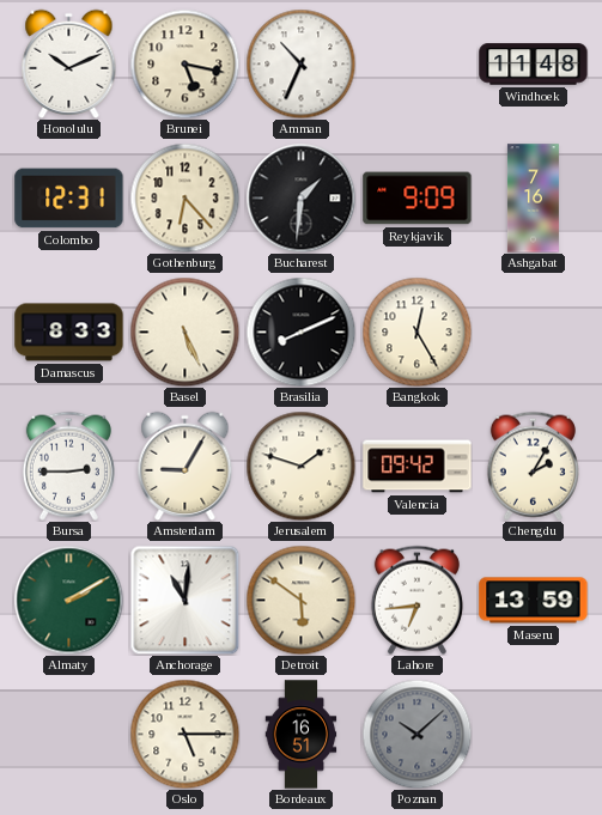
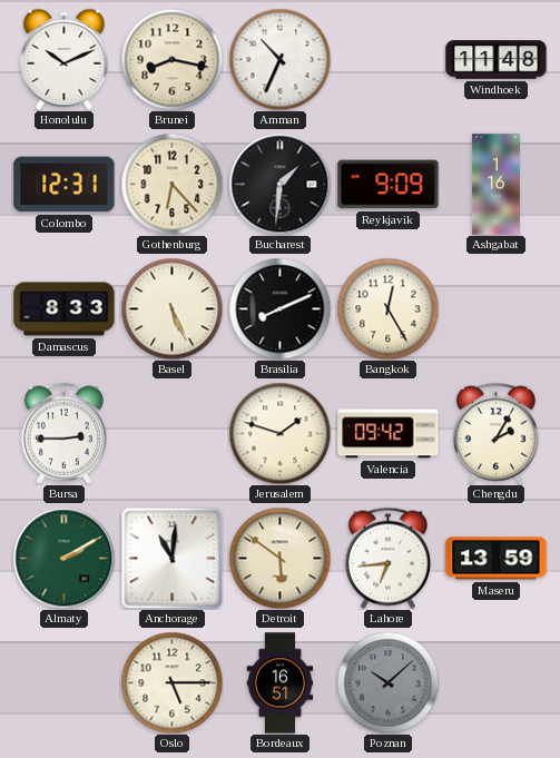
Brunei: 5:17 -> 8:17 (171, 59)
Ashgabat: 7:16 -> 1:16 (495, 185)
Amsterdam: 9:05 -> none (186, 466)
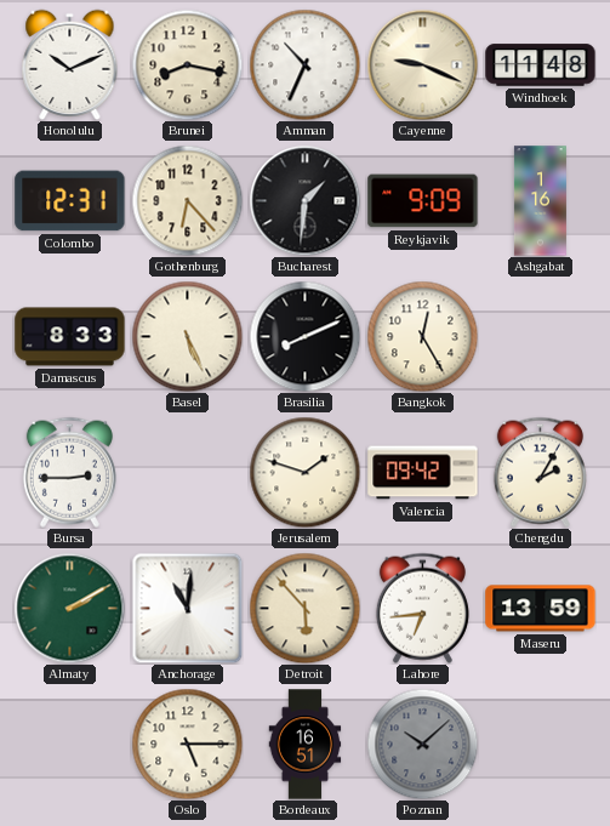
Cayenne: none -> 9:19 (422, 64)
Detroit: 5:51 -> 5:53 (304, 608)
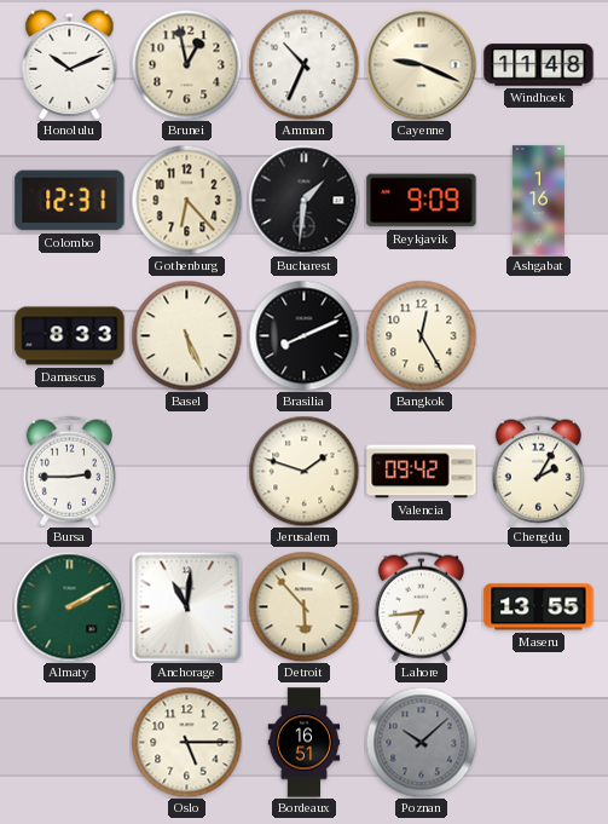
Brunei: 8:17 -> 12:58 (186, 64)
Maseru: 13:59 -> 13:55 (539, 607)
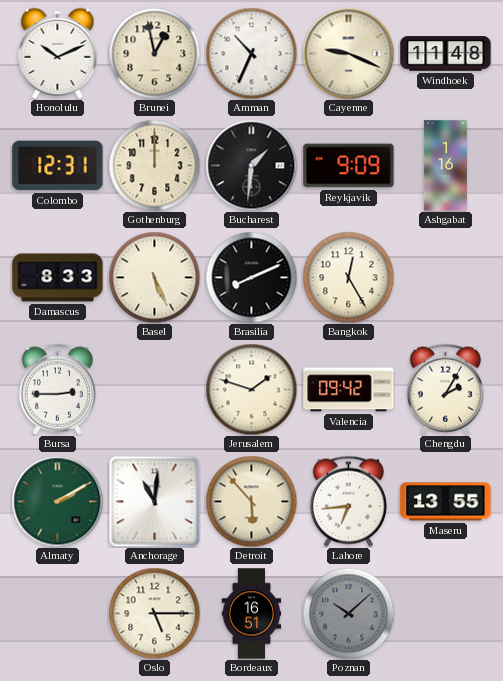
Gothenburg: 6:23 -> 12:00 (154, 165)
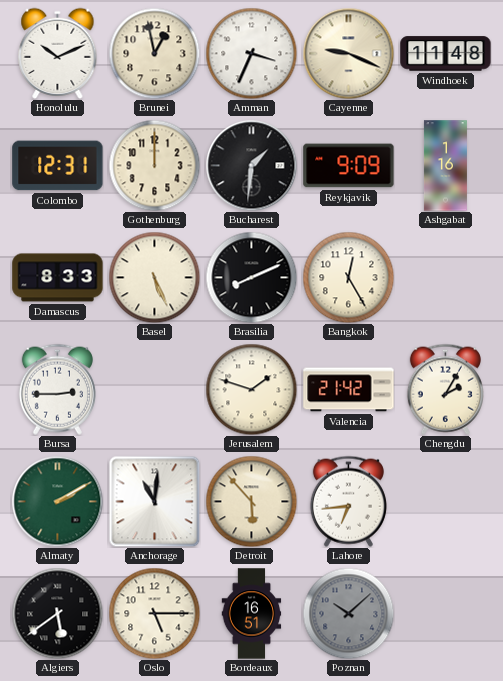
Amman: 10:34 -> 3:34 (251, 53)
Valencia: 09:42 -> 21:42 (349, 390)
Maseru: 13:55 -> none (446, 502)
Algiers: none -> 5:39 (57, 613)
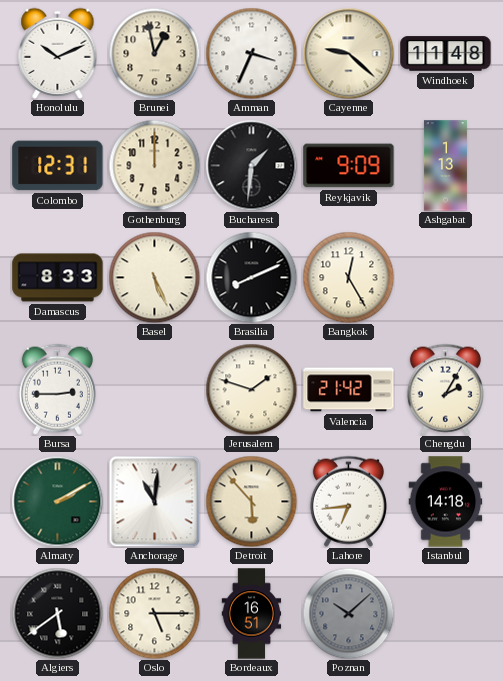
Cayenne: 9:19 -> 9:22 (348, 53)
Ashgabat: 1:16 -> 1:13 (445, 166)
Istanbul: none -> 14:18 (446, 502)
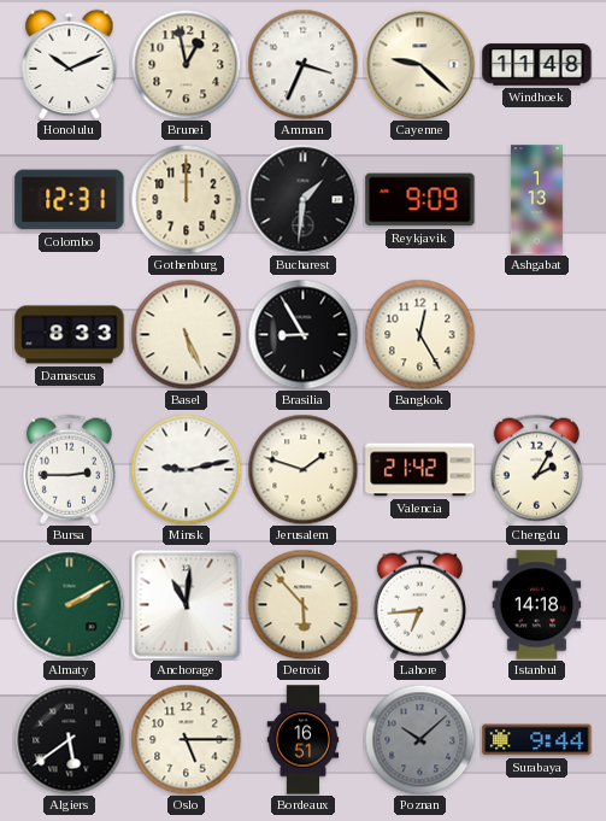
Brasilia: 8:11 -> 8:55 (302, 334)
Minsk: none -> 9:13 (186, 469)
Surabaya: none -> 9:44 (537, 740)
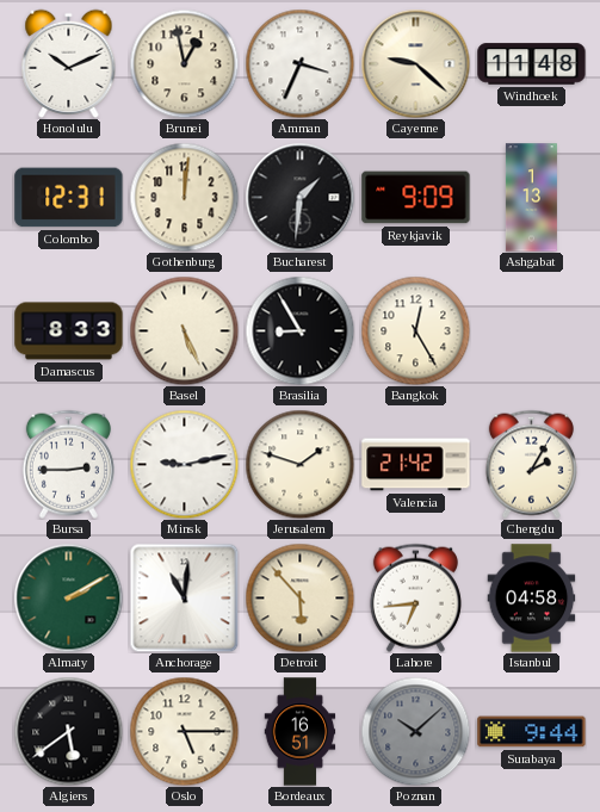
Gothenburg: 12:00 -> 12:01 (184, 197)
Istanbul: 14:18 -> 04:58 (532, 599)
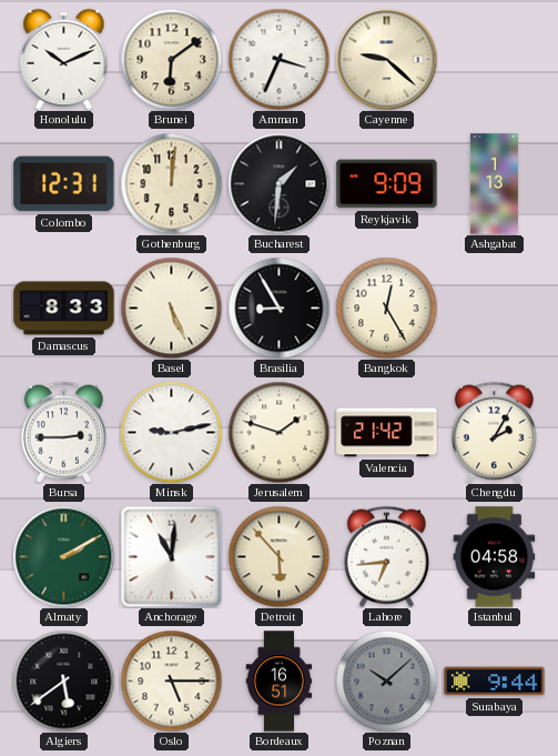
Brunei: 12:58 -> 6:09 (171, 59)
Windhoek: 11:48 -> none (532, 64)
